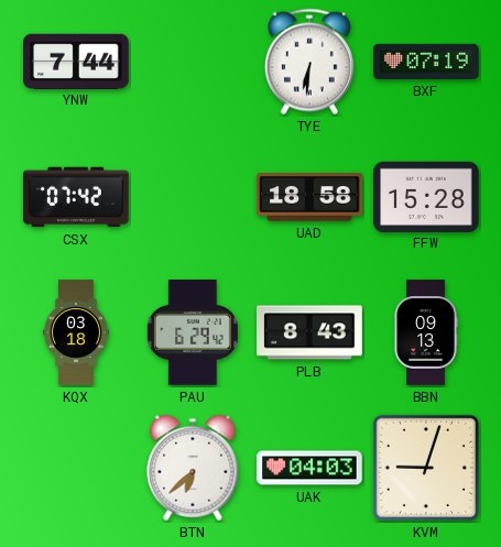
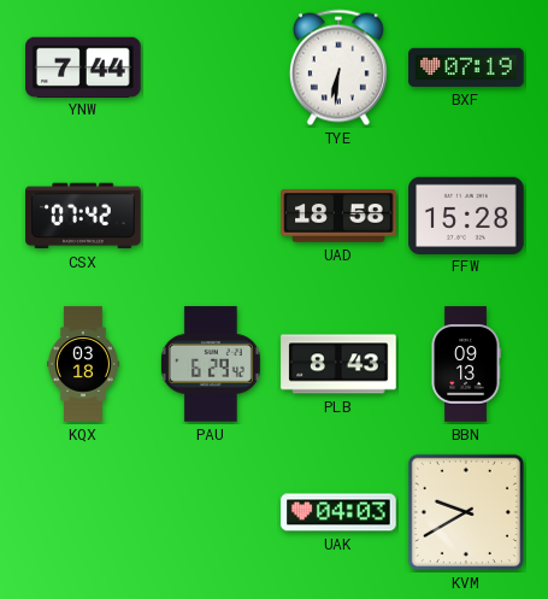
BTN: 6:38 -> none (193, 468)
KVM: 9:03 -> 9:40 (466, 512)
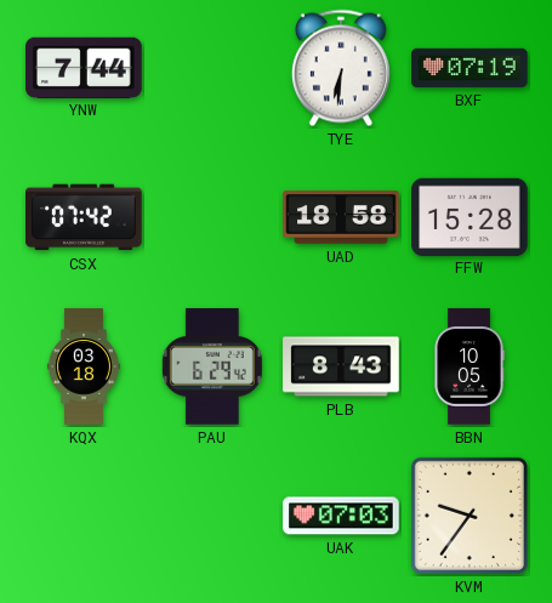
BBN: 09:13 -> 10:05 (470, 366)
UAK: 04:03 -> 07:03 (341, 516)
KVM: 9:40 -> 9:36 (470, 516)
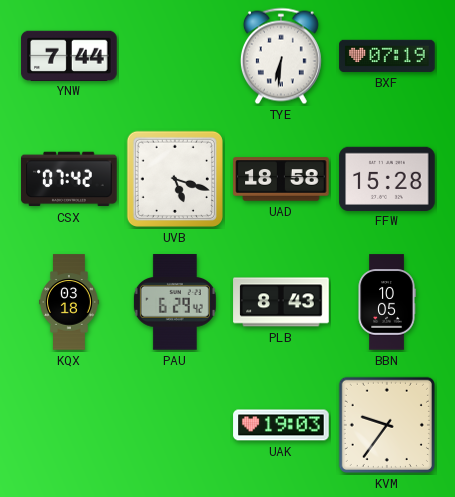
UVB: none -> 5:18 (175, 179)
UAK: 07:03 -> 19:03 (281, 425)
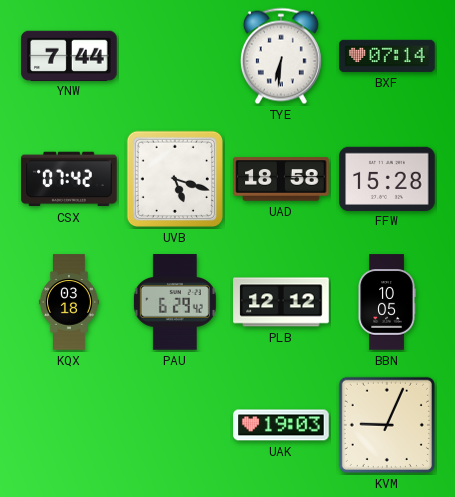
BXF: 07:19 -> 07:14 (387, 56)
PLB: 8:43 -> 12:12 (281, 302)
KVM: 9:36 -> 9:04 (387, 425)
